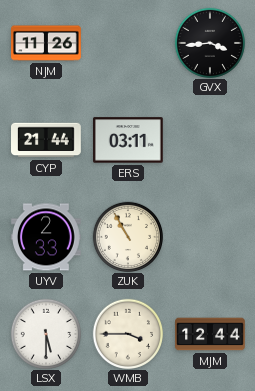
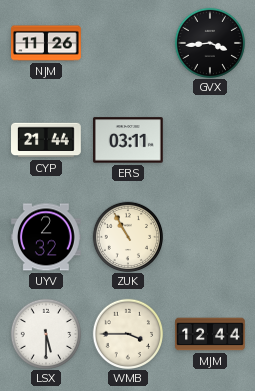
UYV: 2:33 -> 2:32 (47, 237)
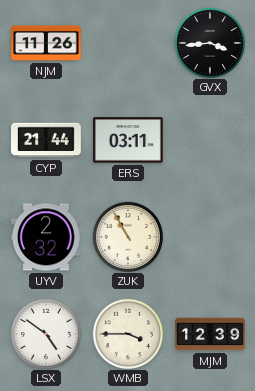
LSX: 5:30 -> 4:51 (45, 333)
MJM: 12:44 -> 12:39 (210, 334)
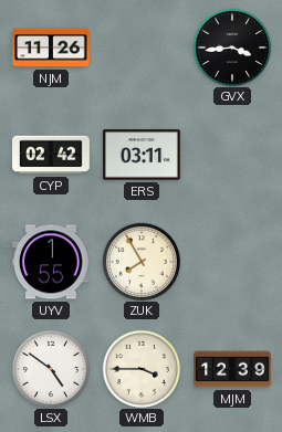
CYP: 21:44 -> 02:42 (52, 155)
UYV: 2:32 -> 1:55 (52, 262)
ZUK: 10:55 -> 7:55 (140, 261)
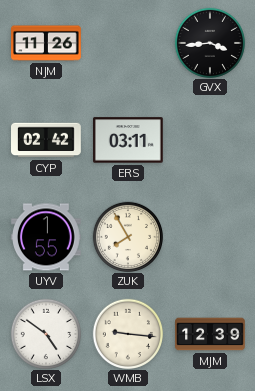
WMB: 3:45 -> 9:16 (127, 333)
